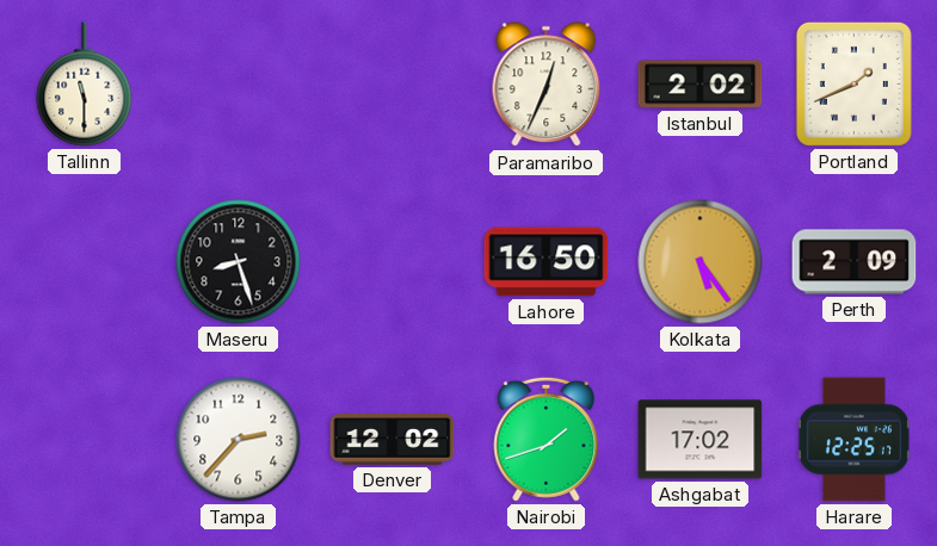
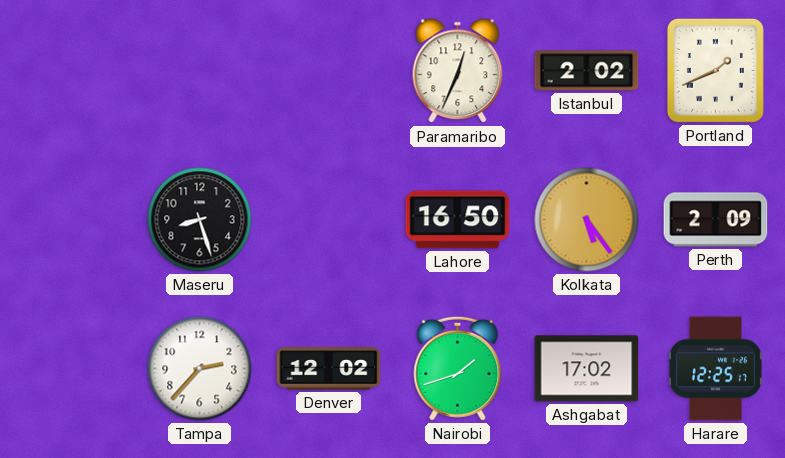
Tallinn: 11:30 -> none (85, 85)
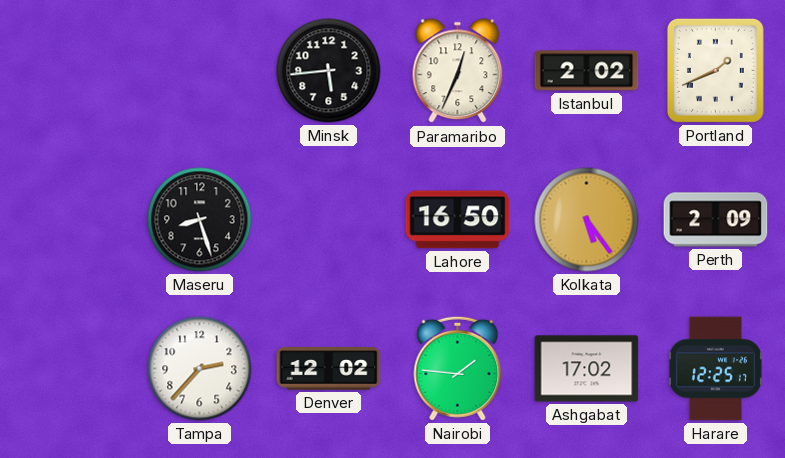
Minsk: none -> 5:44 (329, 71)
Nairobi: 1:42 -> 1:46 (458, 368)
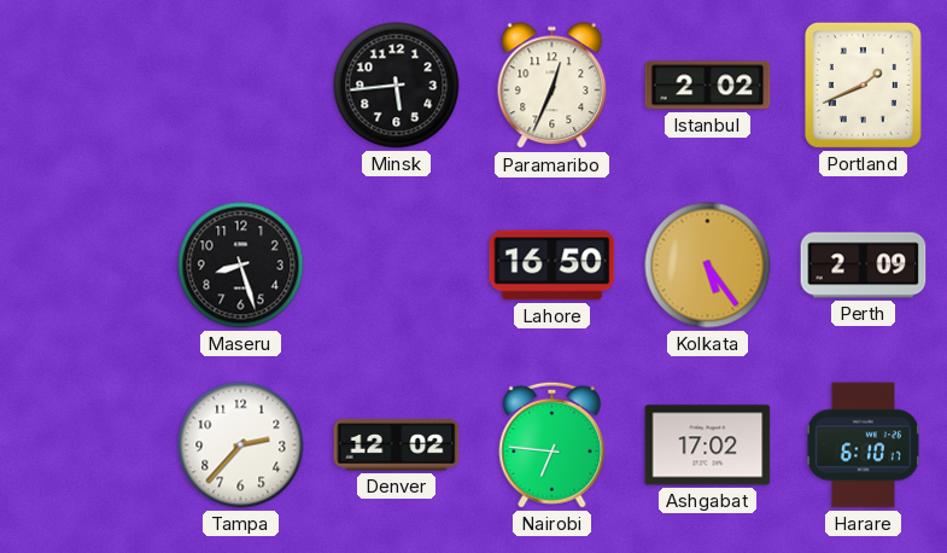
Nairobi: 1:46 -> 6:46 (553, 444)
Harare: 12:25 -> 6:10 (863, 446)
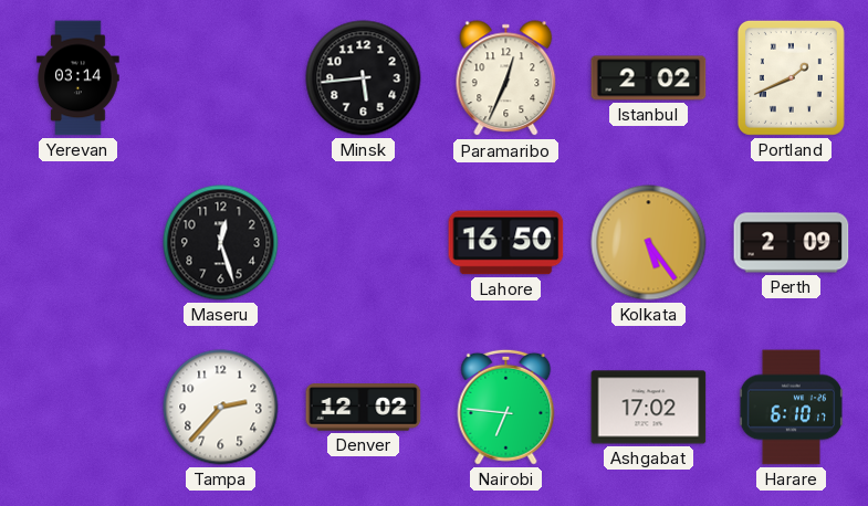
Yerevan: none -> 03:14 (79, 78)
Maseru: 8:27 -> 12:27 (221, 243)
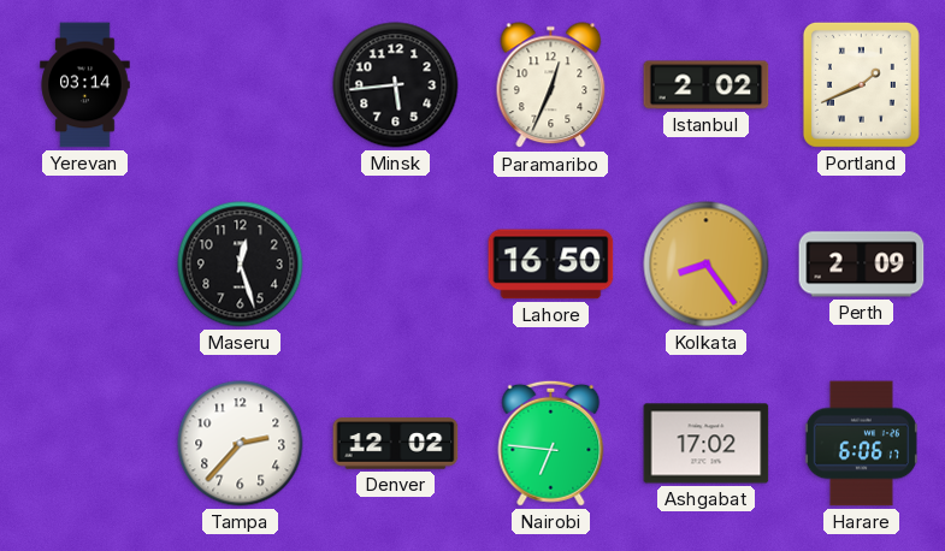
Kolkata: 5:24 -> 8:24 (707, 265)
Harare: 6:10 -> 6:06 (861, 444)
